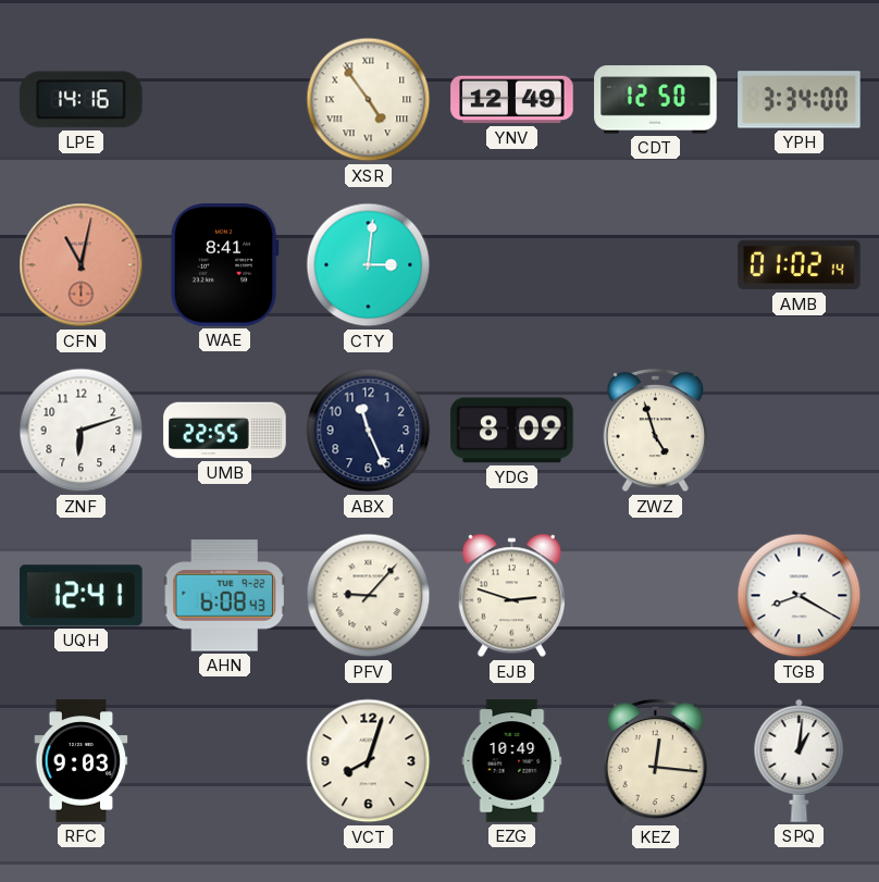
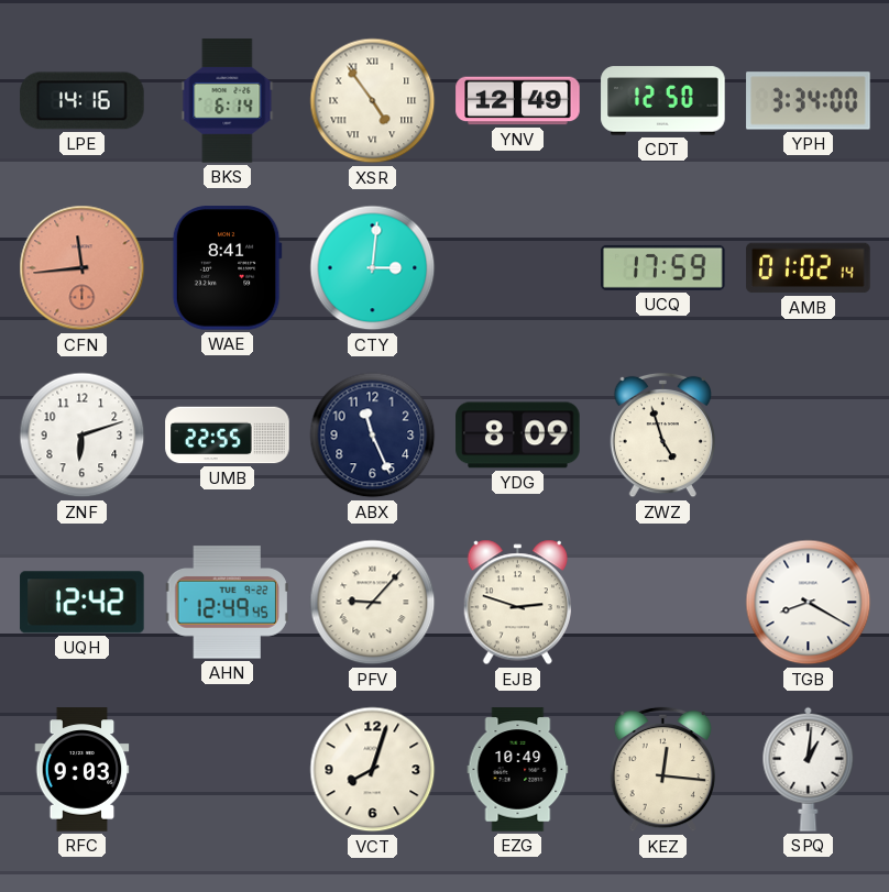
BKS: none -> 6:14 (228, 101)
CFN: 11:02 -> 11:44 (83, 268)
UCQ: none -> 17:59 (663, 267)
UQH: 12:41 -> 12:42 (83, 603)
AHN: 6:08 -> 12:49 (227, 603)
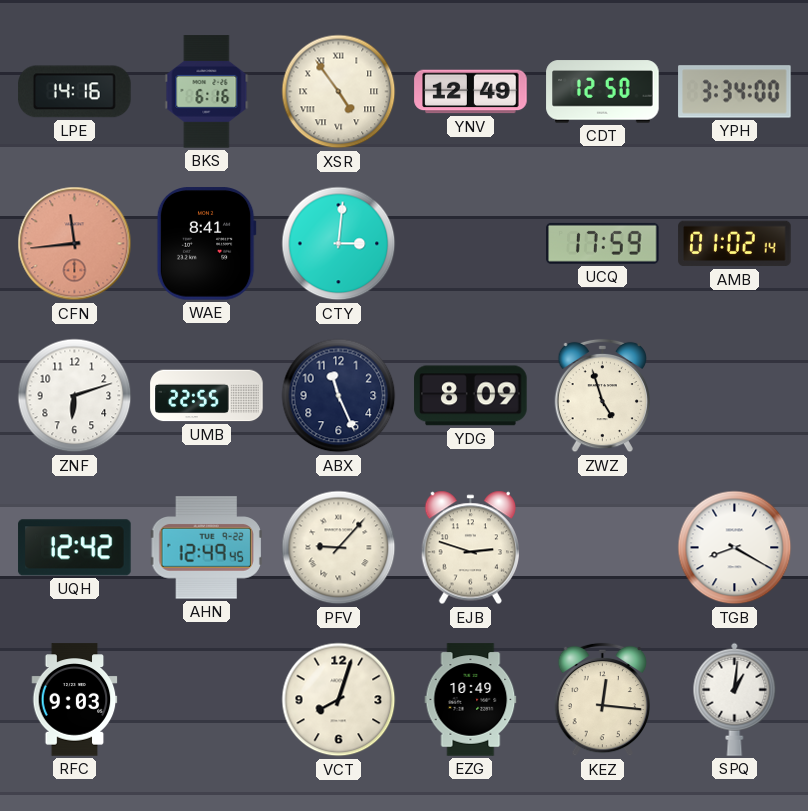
BKS: 6:14 -> 6:16 (207, 92)
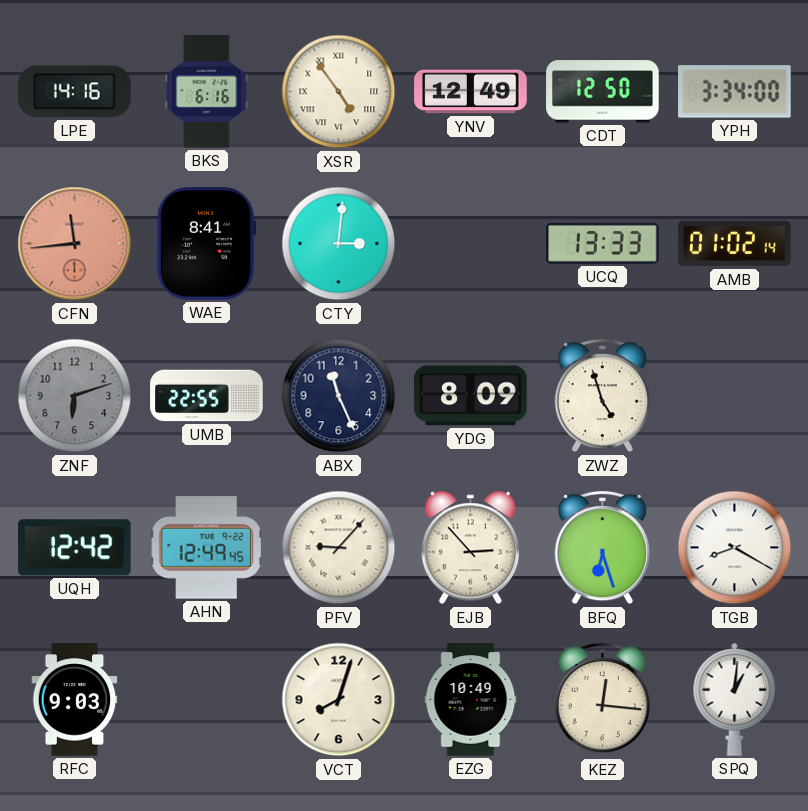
UCQ: 17:59 -> 13:33 (603, 243)
ZNF dial: white -> grey (75, 396)
EJB: 2:48 -> 2:53 (471, 548)
BFQ: none -> 6:27 (602, 548)
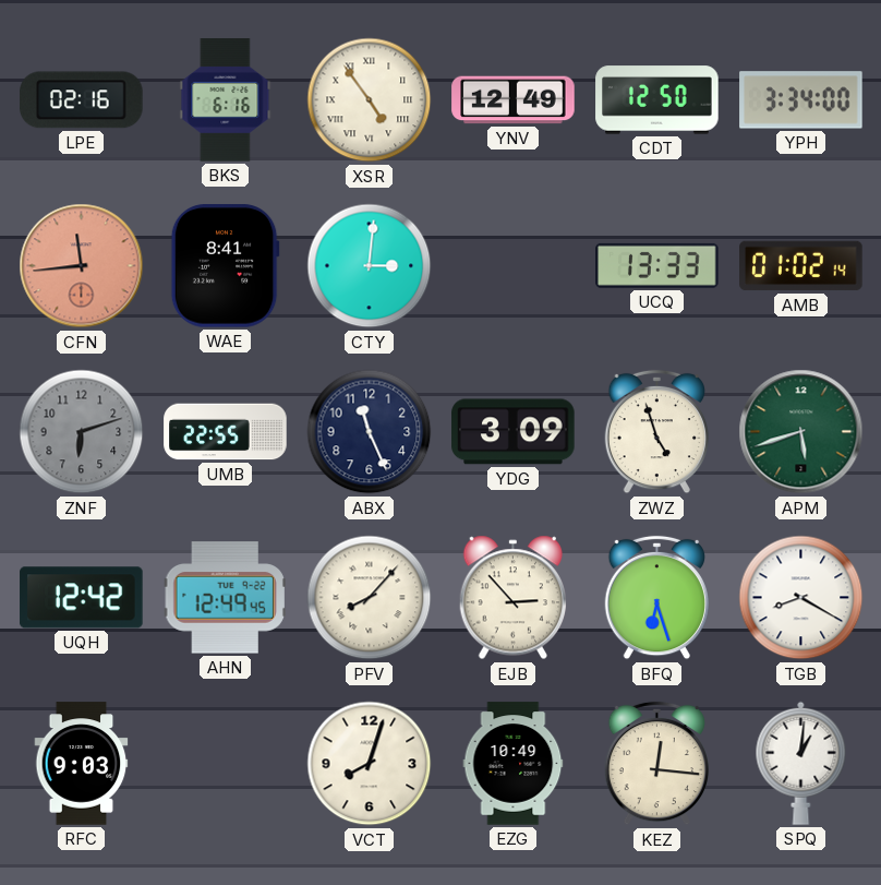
LPE: 14:16 -> 02:16 (82, 100)
YDG: 8:09 -> 3:09 (514, 432)
APM: none -> 5:42 (801, 432)
PFV: 9:07 -> 8:07 (370, 598)
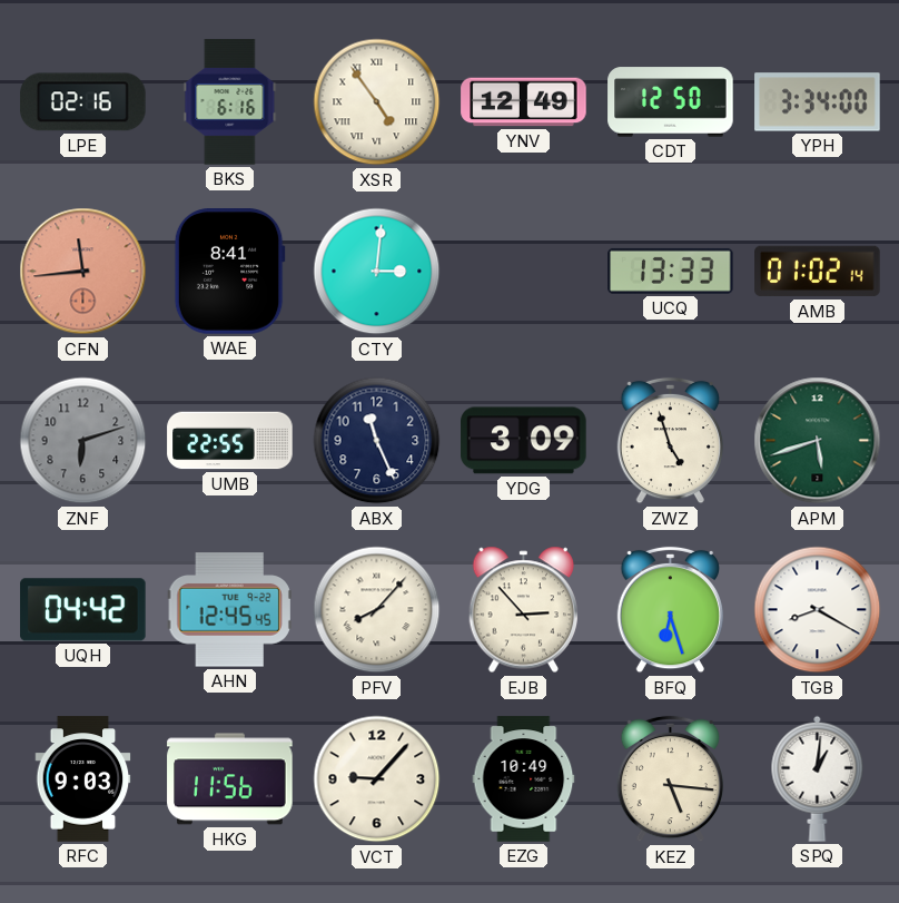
UQH: 12:42 -> 04:42 (83, 610)
AHN: 12:49 -> 12:45 (229, 610)
HKG: none -> 11:56 (230, 779)
VCT: 8:03 -> 9:07 (377, 779)
KEZ: 12:16 -> 5:16 (670, 779)
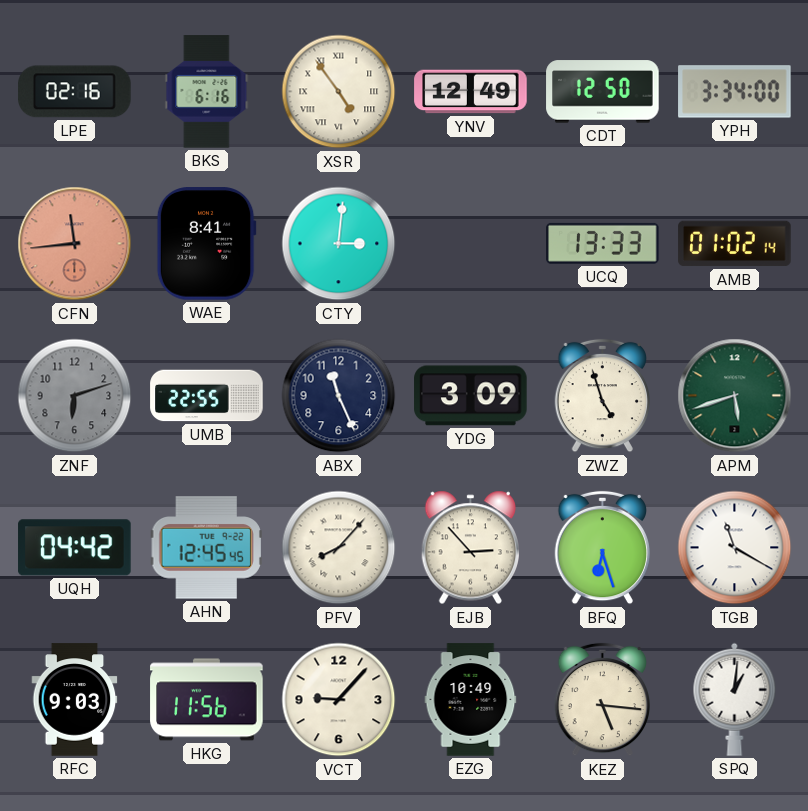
TGB: 8:20 -> 11:20 (735, 548)
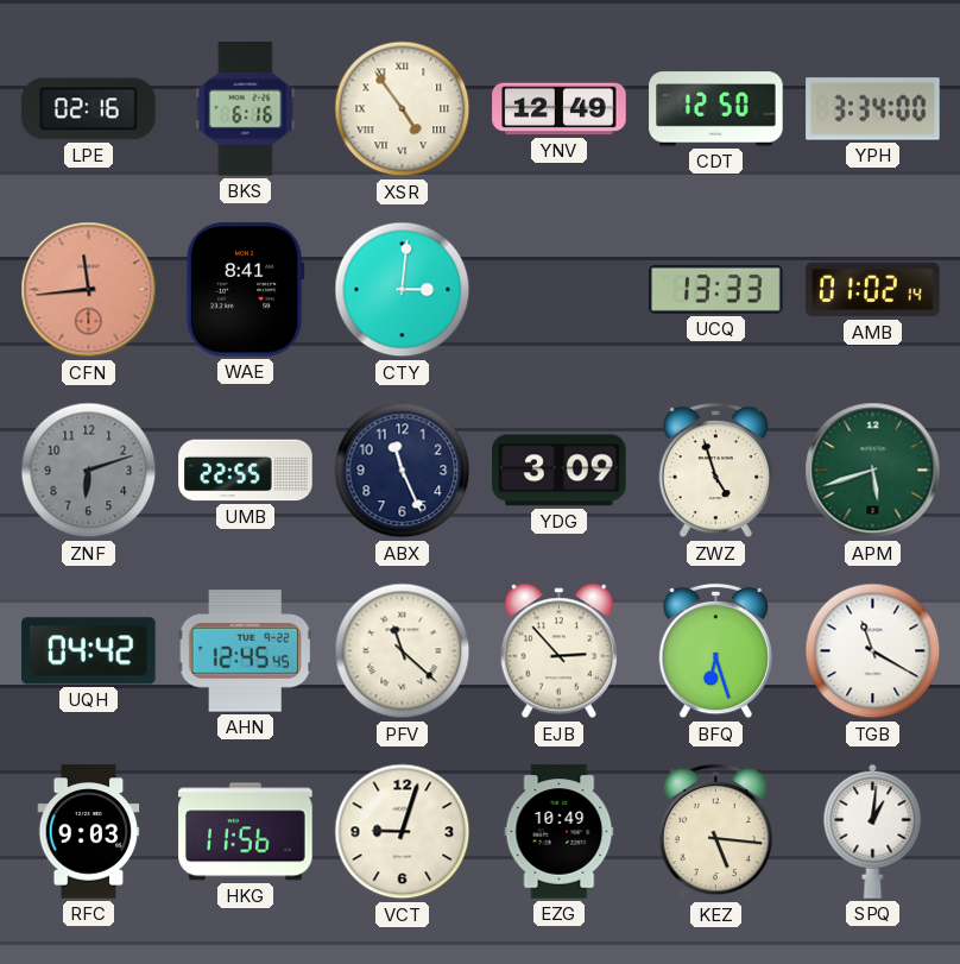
PFV: 8:07 -> 11:22 (403, 651)
VCT: 9:07 -> 9:03 (403, 832)
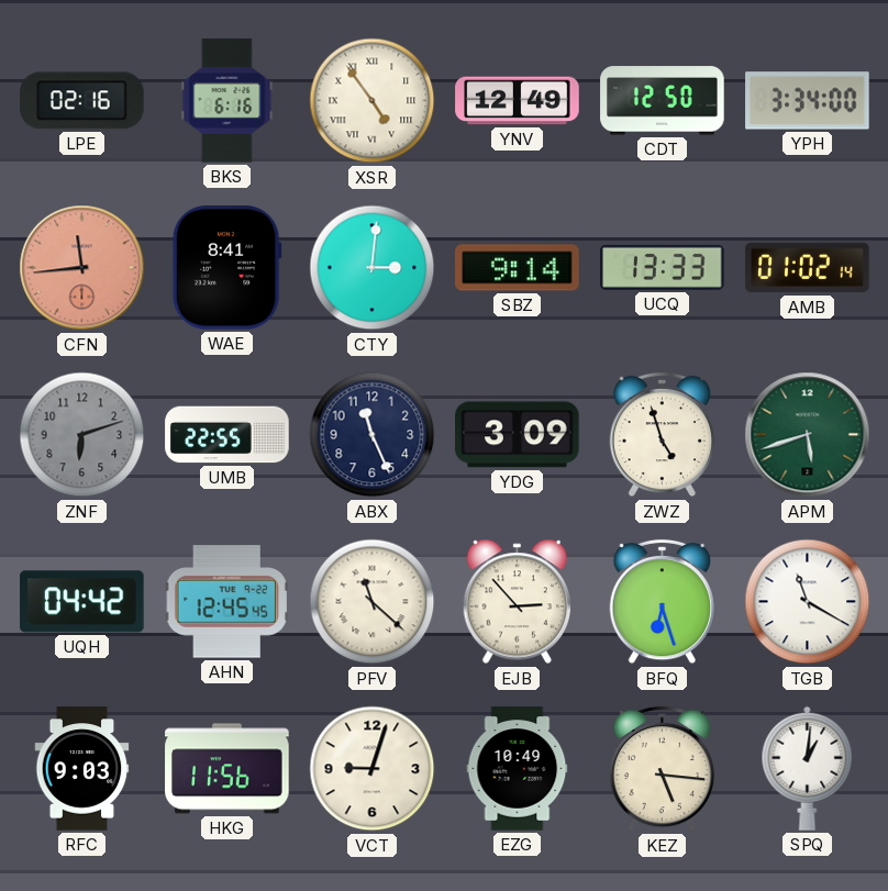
SBZ: none -> 9:14 (518, 268)
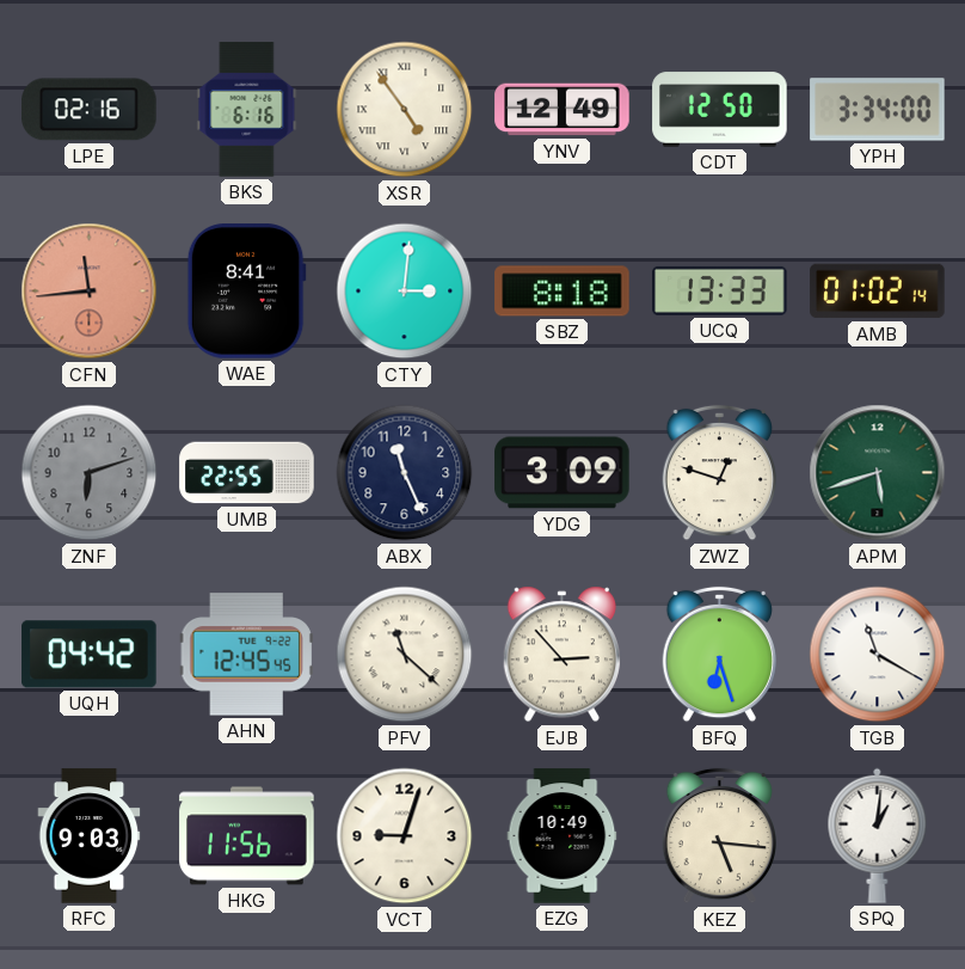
SBZ: 9:14 -> 8:18 (563, 292)
ZWZ: 4:57 -> 12:48 (719, 473)
